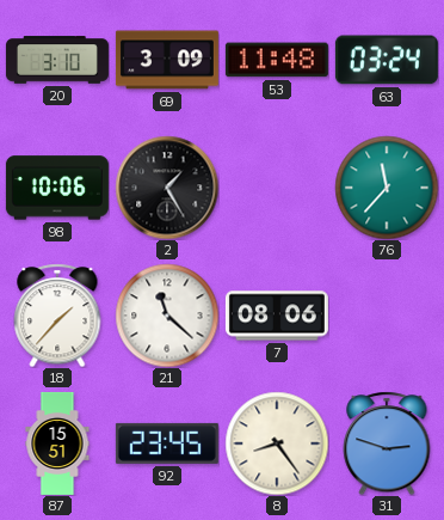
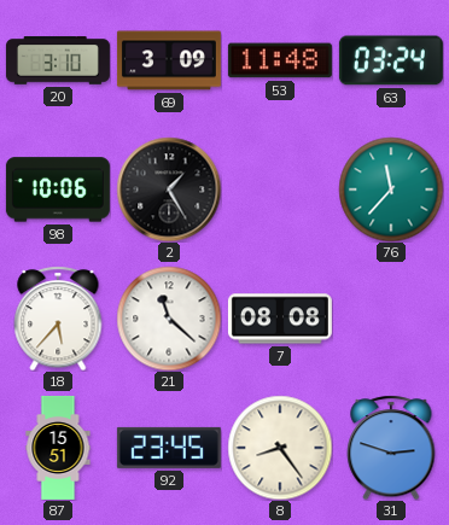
18: 1:37 -> 5:37 (58, 319)
7: 08:06 -> 08:08 (280, 319)
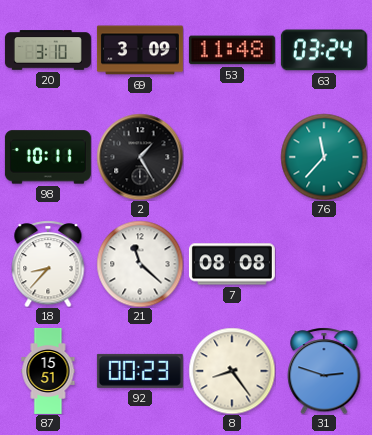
98: 10:06 -> 10:11 (48, 157)
18: 5:37 -> 8:37 (48, 264)
92: 23:45 -> 00:23 (140, 371)
